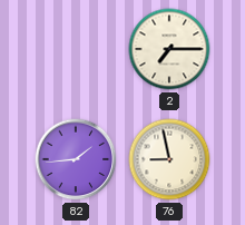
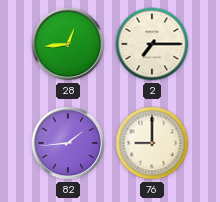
28: none -> 12:44 (68, 44)
76: 8:58 -> 9:00 (152, 143)
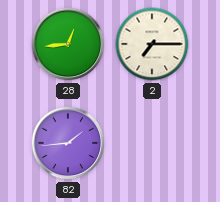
76: 9:00 -> none (152, 143)
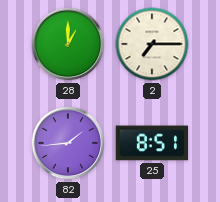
28: 12:44 -> 1:00 (68, 44)
25: none -> 8:51 (152, 143)
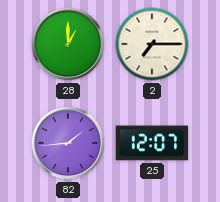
25: 8:51 -> 12:07 (152, 143)
